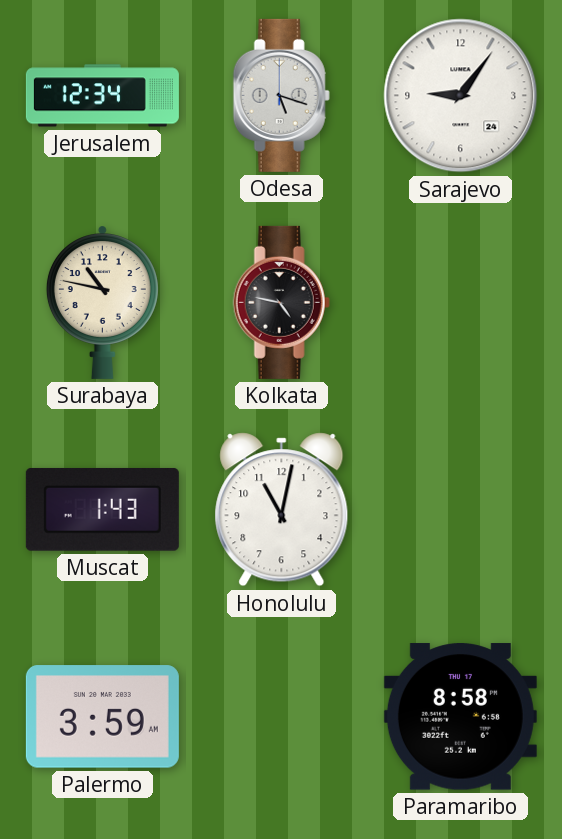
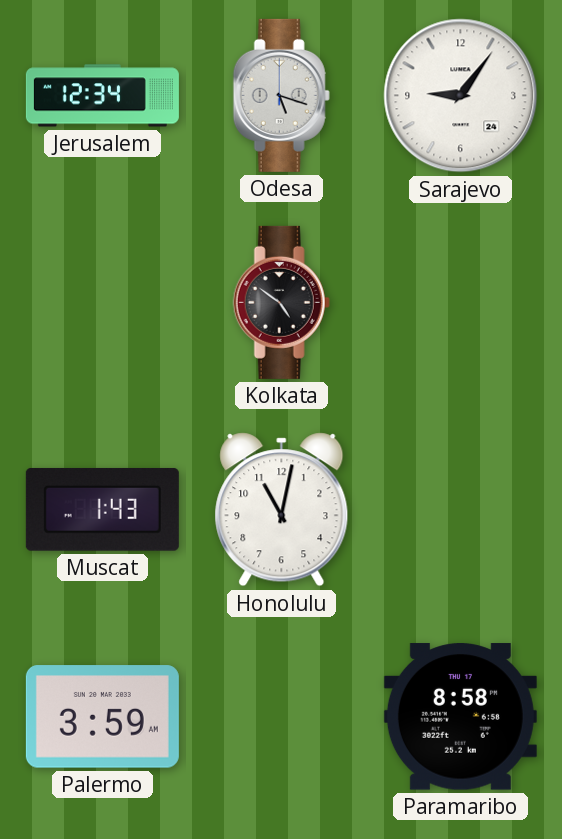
Surabaya: 10:47 -> none (102, 302)
Kolkata: 4:47 -> 4:51 (281, 302)
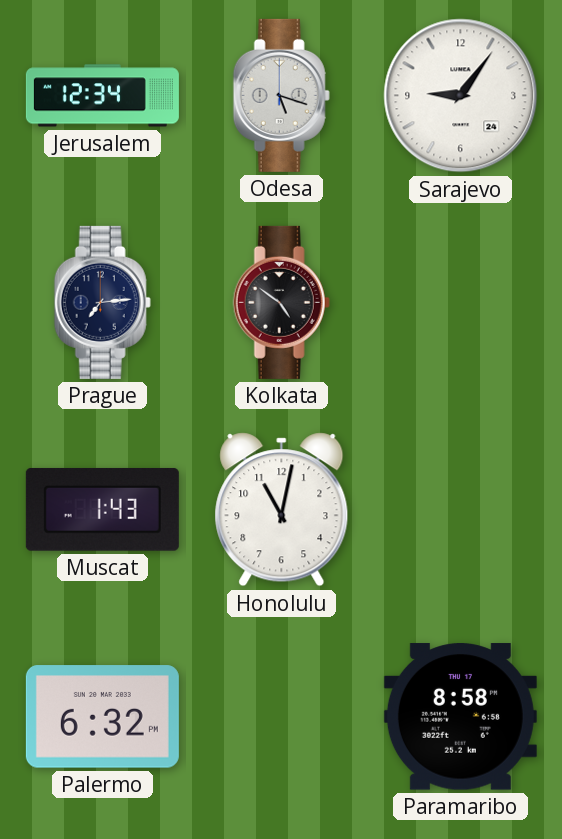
Prague: none -> 7:14 (102, 302)
Palermo: 3:59 -> 6:32 (102, 717)
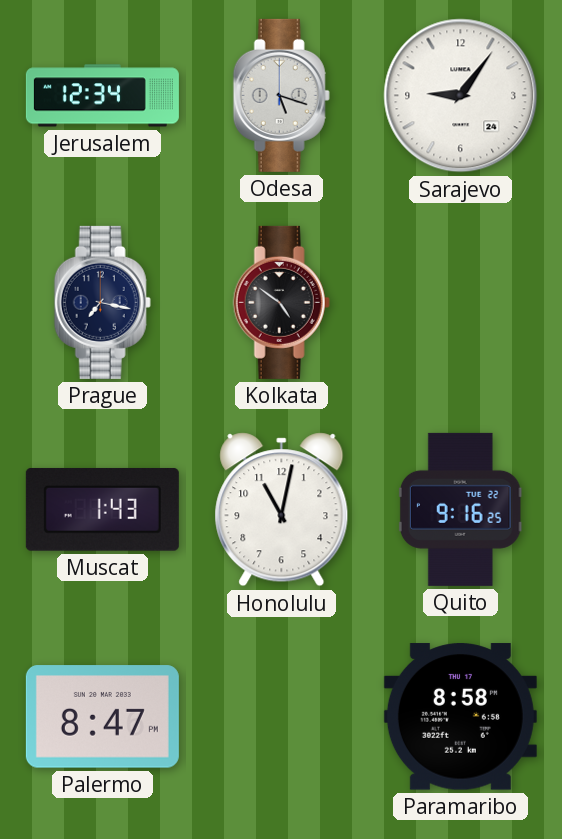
Prague: 7:14 -> 7:17 (102, 302)
Quito: none -> 9:16 (460, 509)
Palermo: 6:32 -> 8:47 (102, 717)
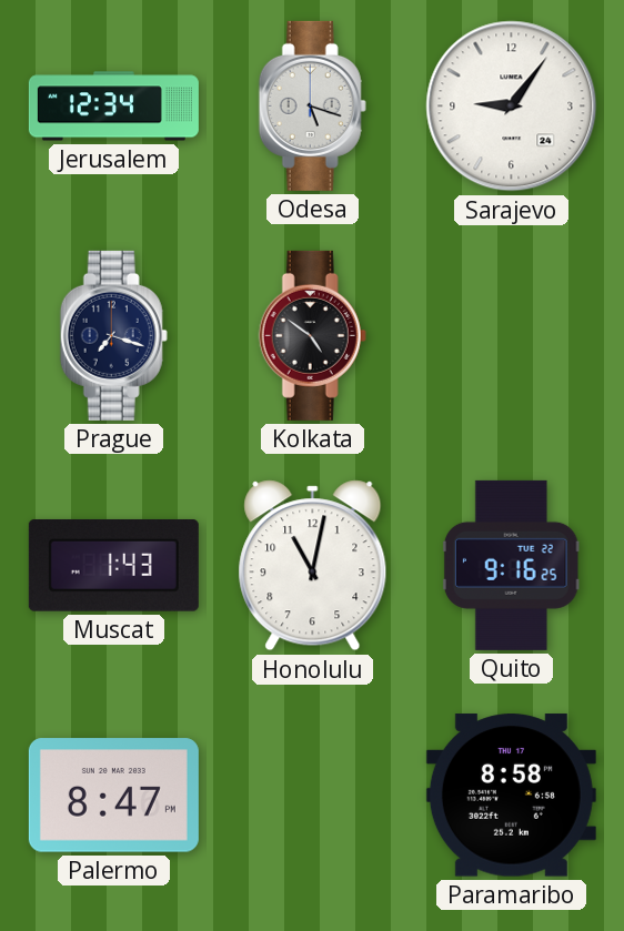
Prague: 7:17 -> 7:18 (113, 335)
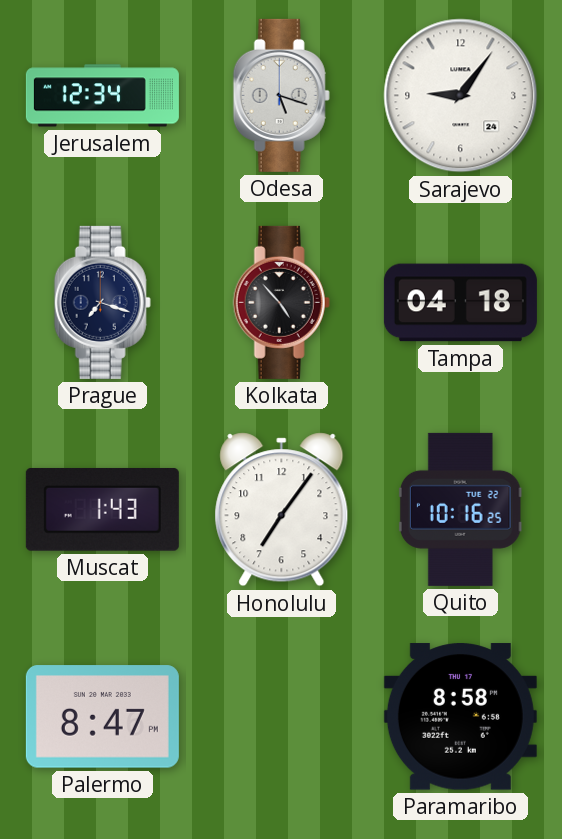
Kolkata: 4:51 -> 4:53 (281, 302)
Tampa: none -> 04:18 (460, 303)
Honolulu: 11:02 -> 7:06 (282, 510)
Quito: 9:16 -> 10:16 (460, 509)
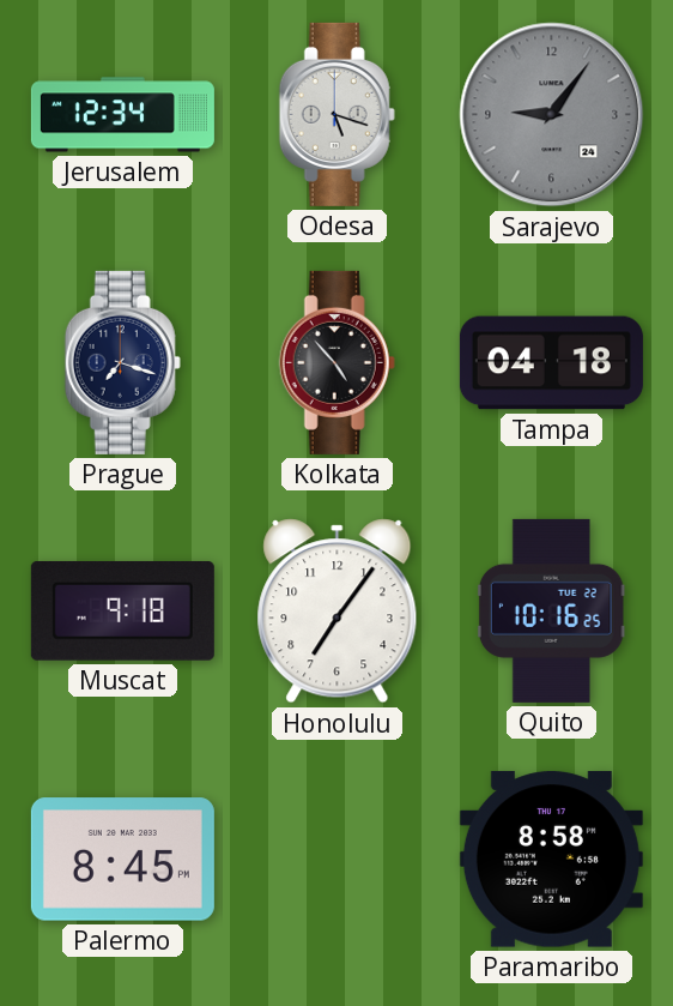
Sarajevo dial: white -> grey (552, 115)
Muscat: 1:43 -> 9:18 (122, 612)
Palermo: 8:47 -> 8:45 (122, 860)
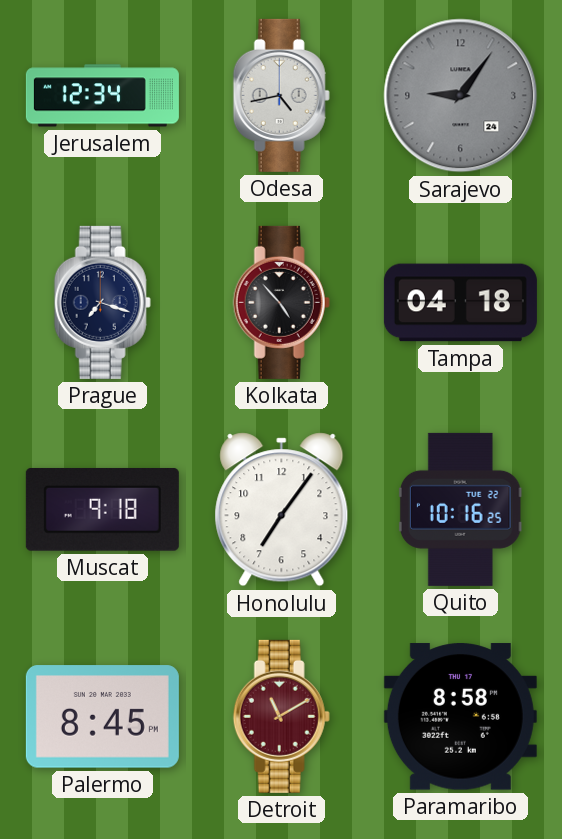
Odesa: 5:18 -> 4:43 (281, 95)
Detroit: none -> 11:10 (281, 716)
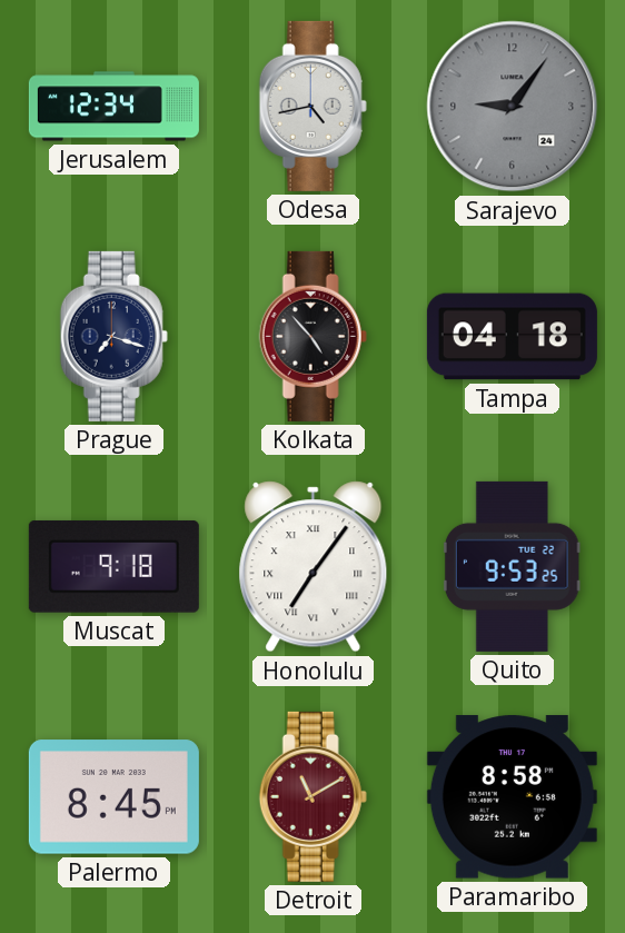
Honolulu numerals: Arabic -> Roman (314, 567)
Quito: 10:16 -> 9:53 (512, 566)
